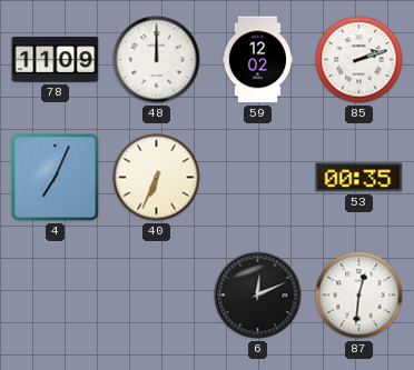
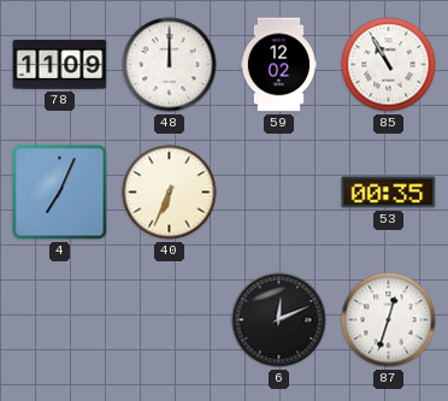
85: 2:12 -> 10:55 (389, 65)
87: 12:31 -> 12:33 (389, 320)
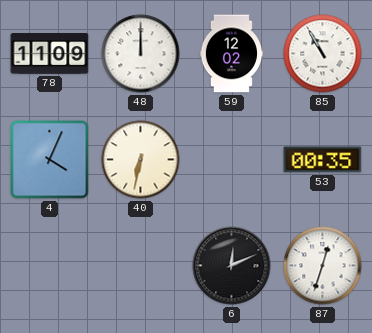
4: 7:04 -> 4:04 (50, 160)
40: 6:34 -> 6:32 (141, 160)
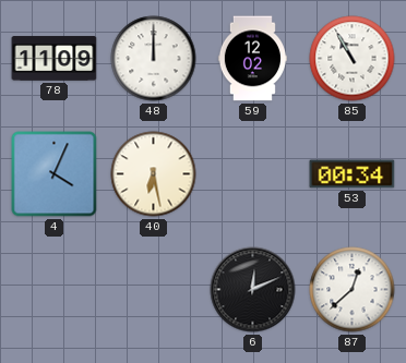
40: 6:32 -> 6:28 (154, 174)
53: 00:35 -> 00:34 (353, 174)
87: 12:33 -> 12:38 (353, 290)
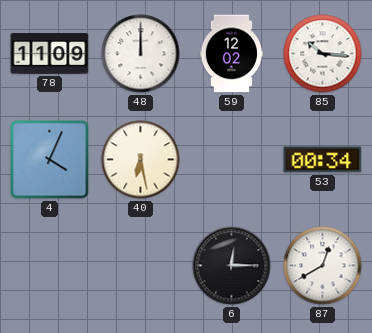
85: 10:55 -> 10:16 (323, 54)
6: 12:11 -> 12:15 (232, 266)
87: 12:38 -> 12:40 (323, 266)
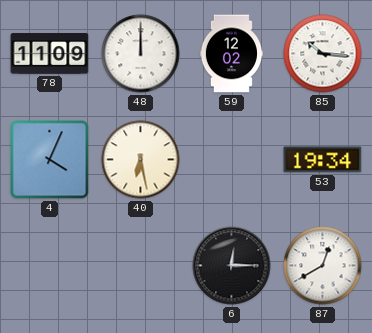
53: 00:34 -> 19:34 (323, 160)
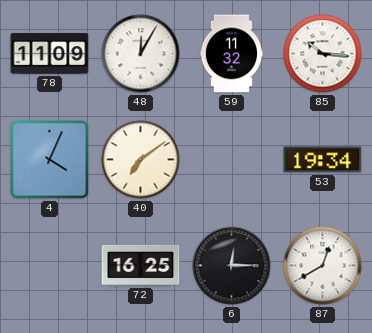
48: 12:00 -> 12:05 (141, 54)
59: 12:02 -> 11:32 (231, 54)
40: 6:28 -> 7:09 (141, 160)
72: none -> 16:25 (141, 265)
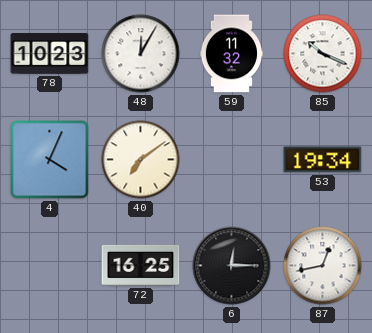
78: 11:09 -> 10:23 (50, 54)
85: 10:16 -> 10:19 (323, 54)
87: 12:40 -> 12:43 (323, 266)
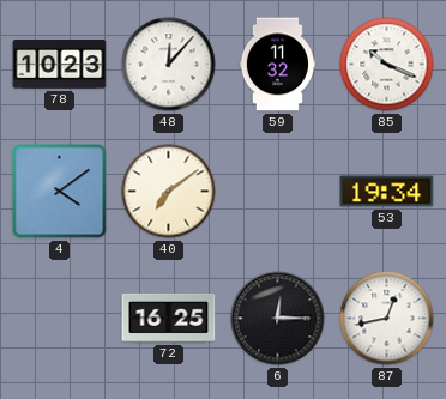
48: 12:05 -> 12:07 (169, 65)
4: 4:04 -> 4:09 (60, 192)
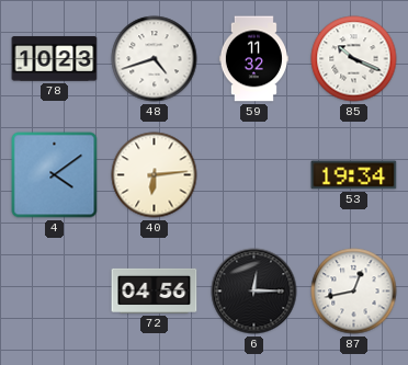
48: 12:07 -> 4:42 (155, 59)
40: 7:09 -> 6:14 (155, 175)
72: 16:25 -> 04:56 (155, 290)
